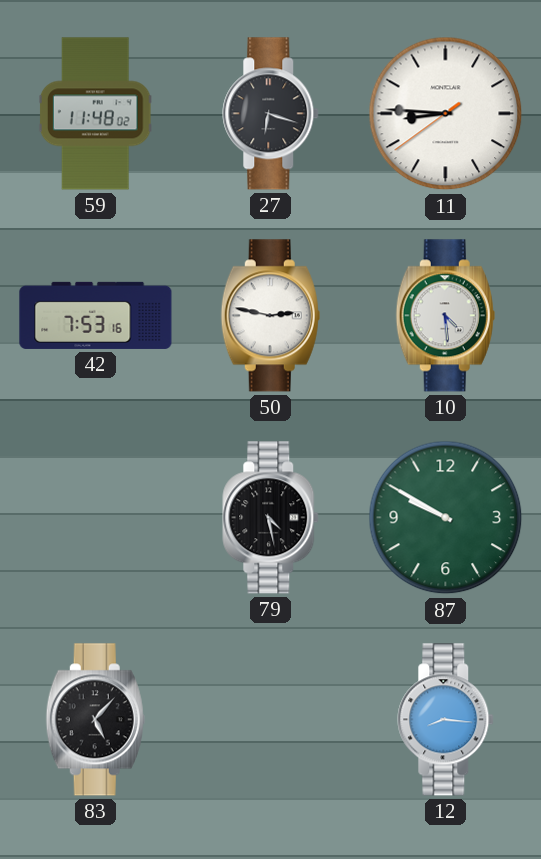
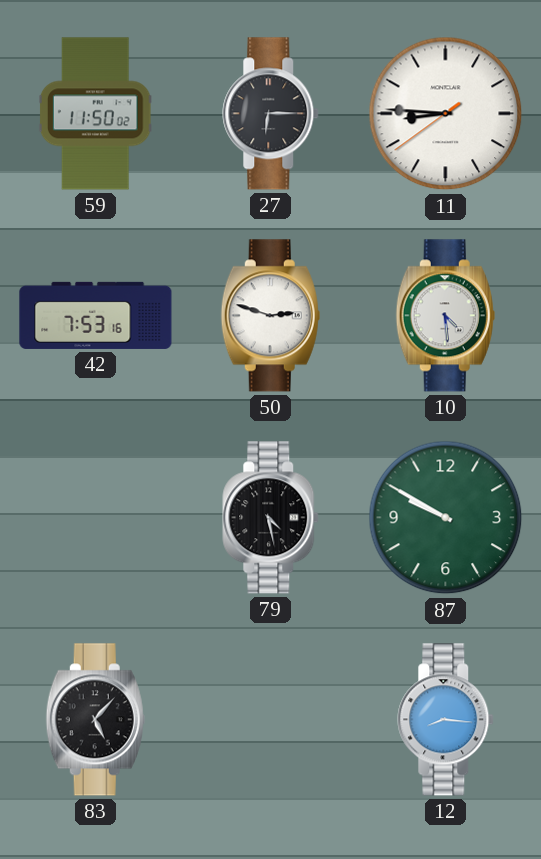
59: 11:48 -> 11:50 (95, 114)
27: 6:18 -> 6:15 (271, 114)
50: 2:47 -> 2:48 (270, 316)
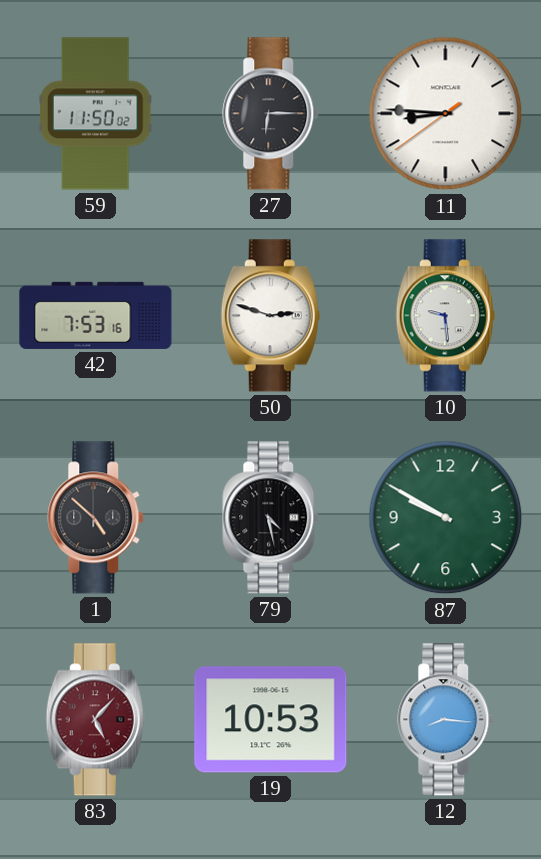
10: 4:29 -> 9:29 (445, 316)
1: none -> 4:52 (96, 518)
83 dial: black -> burgundy (95, 720)
19: none -> 10:53 (271, 720)
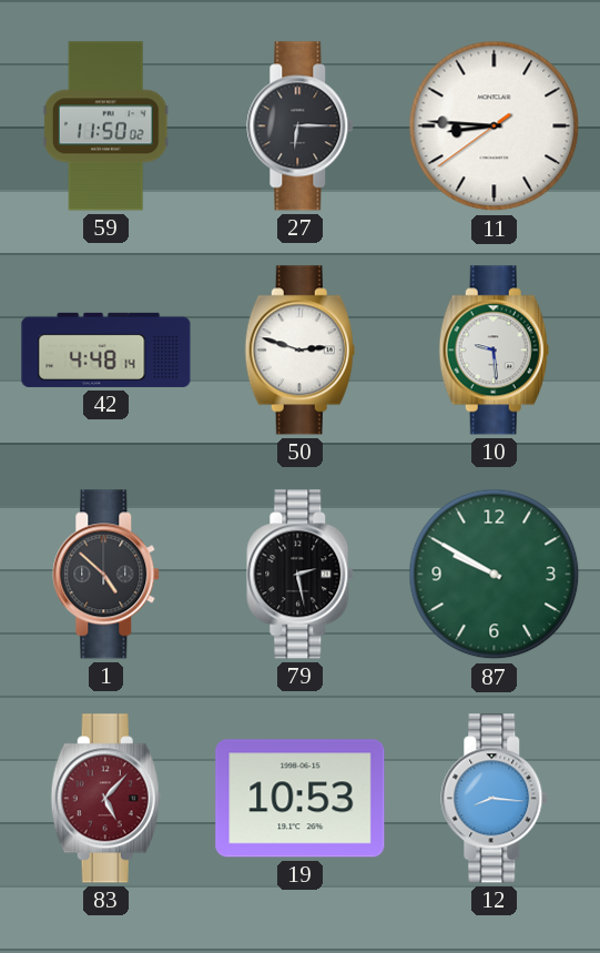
42: 7:53 -> 4:48 (106, 349)
79: 4:28 -> 2:28 (301, 575)
